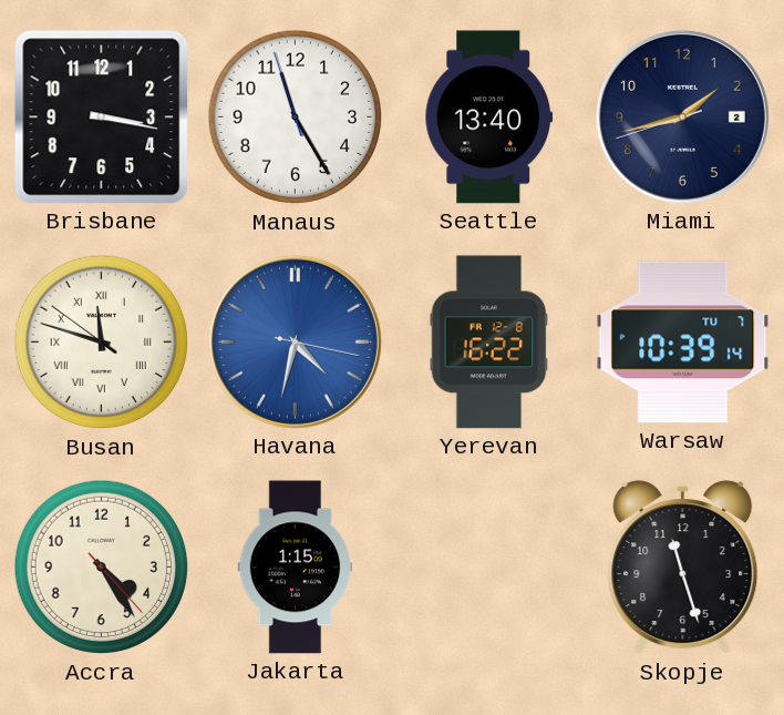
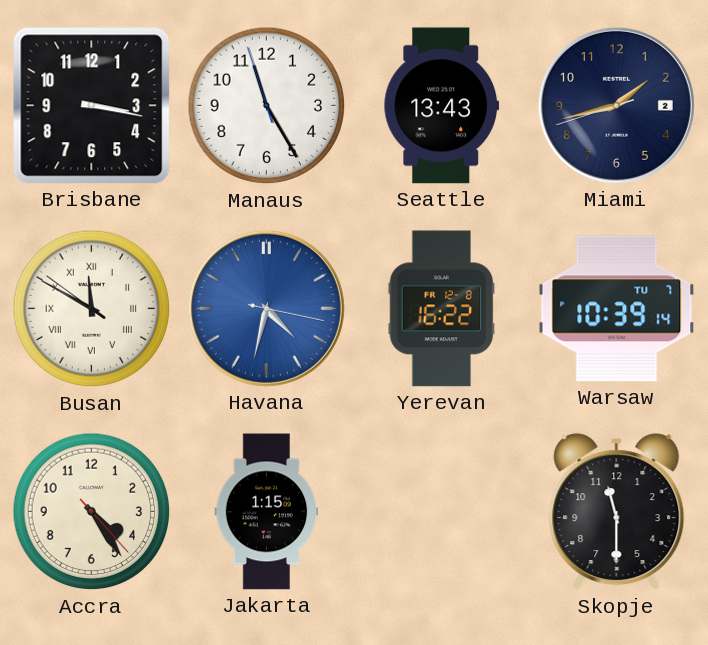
Seattle: 13:40 -> 13:43 (442, 106)
Busan: 11:47 -> 11:49 (92, 309)
Skopje: 11:27 -> 11:30 (617, 512)
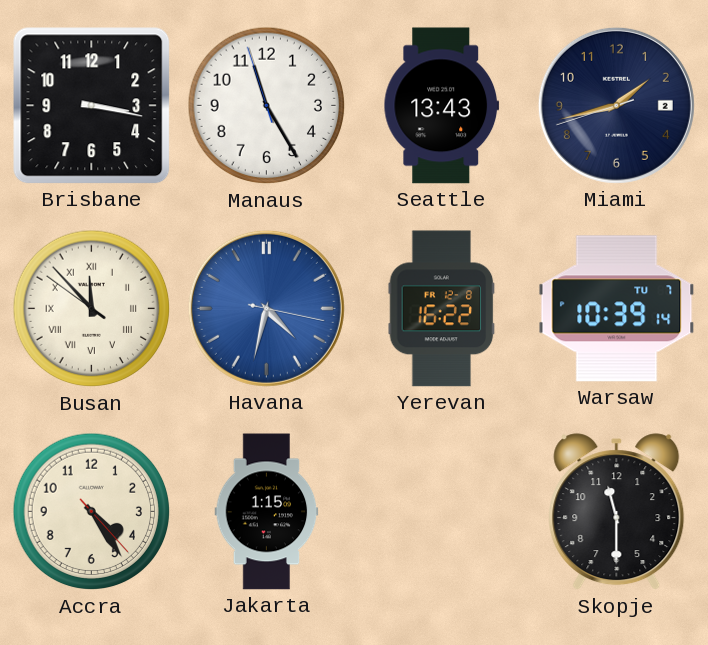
Busan: 11:49 -> 11:52 (92, 309)
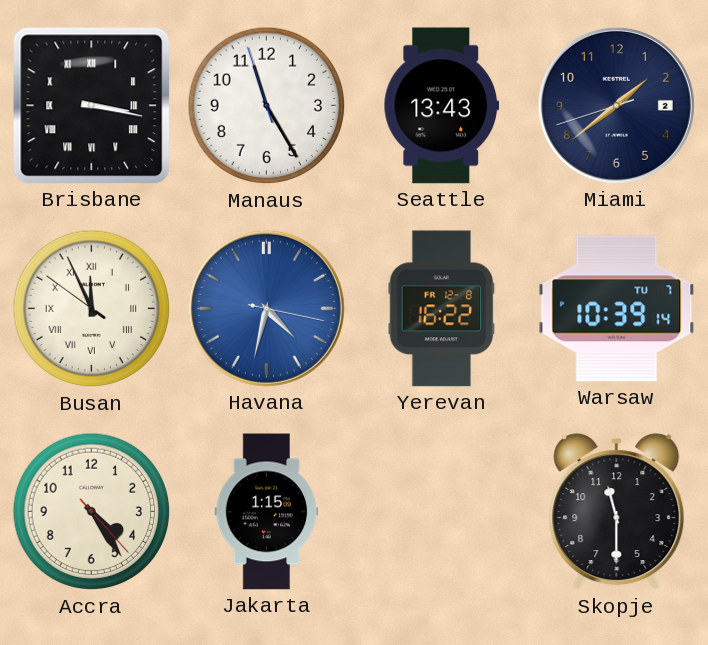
Brisbane numerals: Arabic -> Roman (92, 106)
Miami: 1:42 -> 1:38 (616, 105)
Busan: 11:52 -> 11:55 (92, 309)
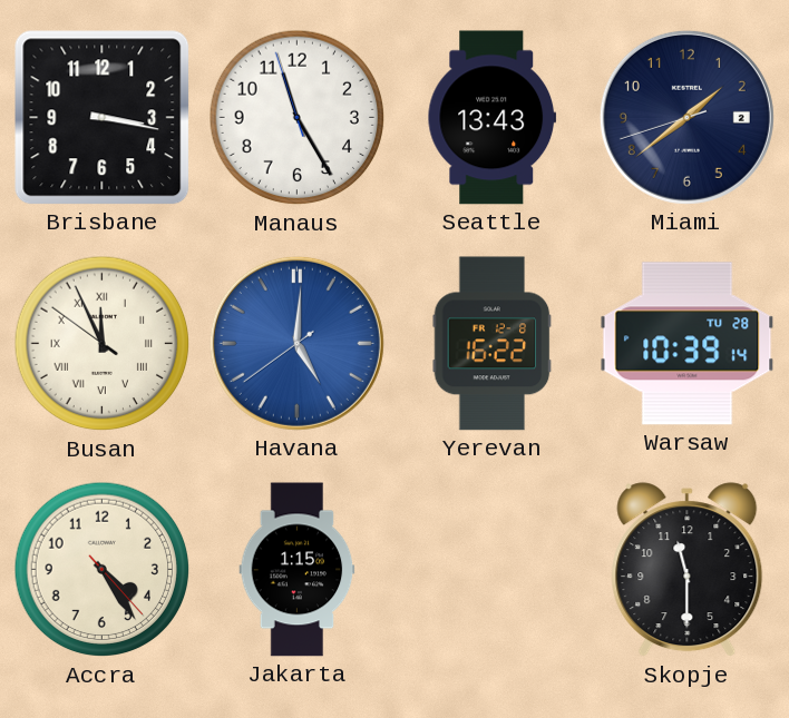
Brisbane numerals: Roman -> Arabic (103, 118)
Havana: 4:32 -> 5:00 (296, 343)
Warsaw date: TU 7 -> TU 28 (688, 344)
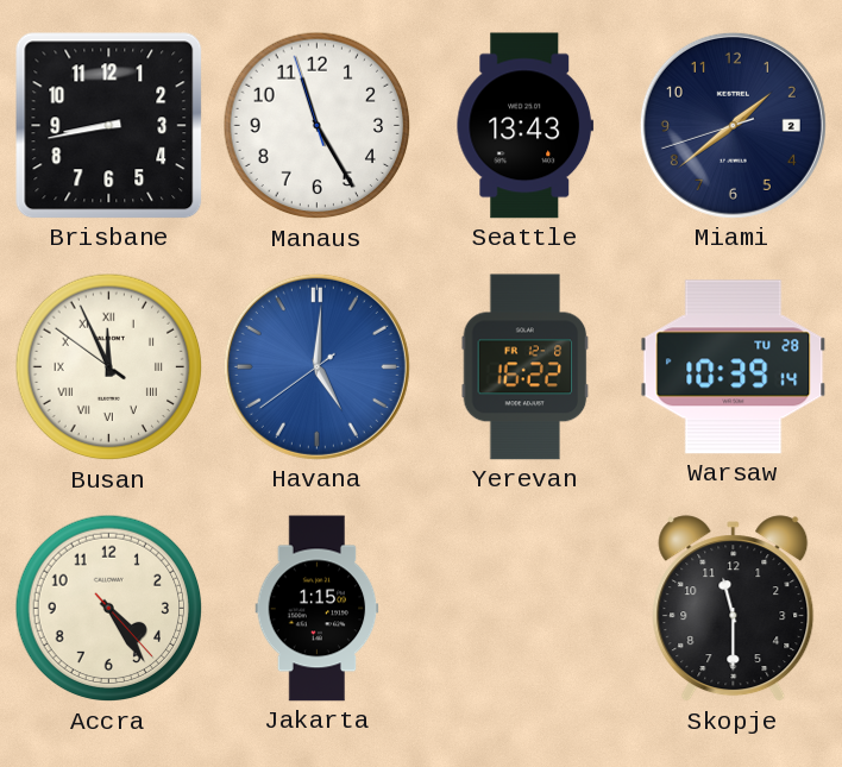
Brisbane: 3:17 -> 8:43 (109, 126)
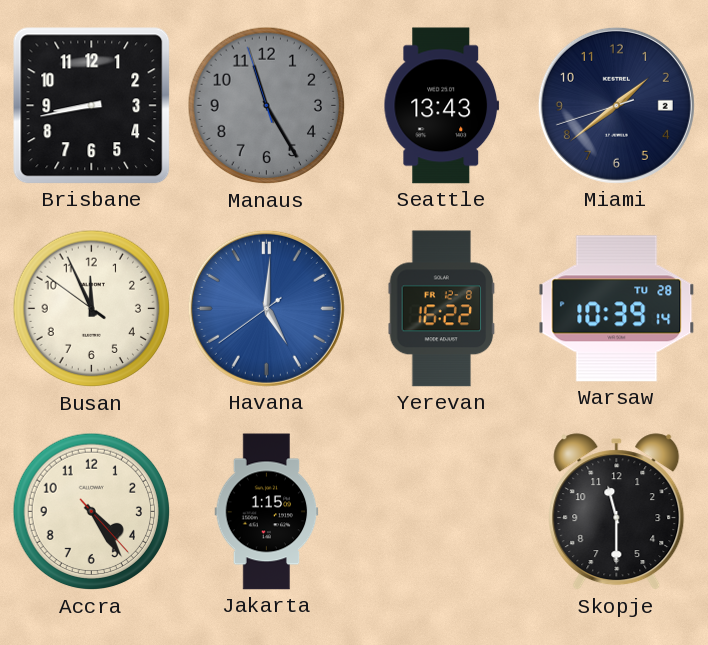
Manaus dial: white -> grey (267, 106)
Busan numerals: Roman -> Arabic (92, 309)
